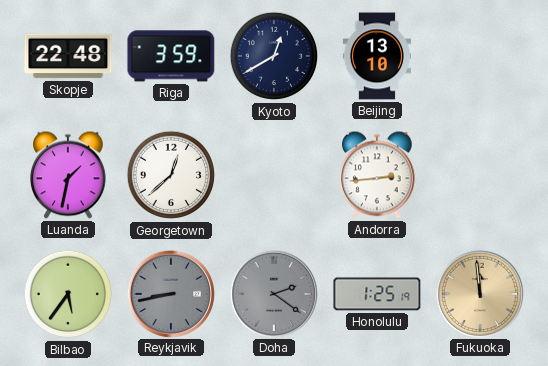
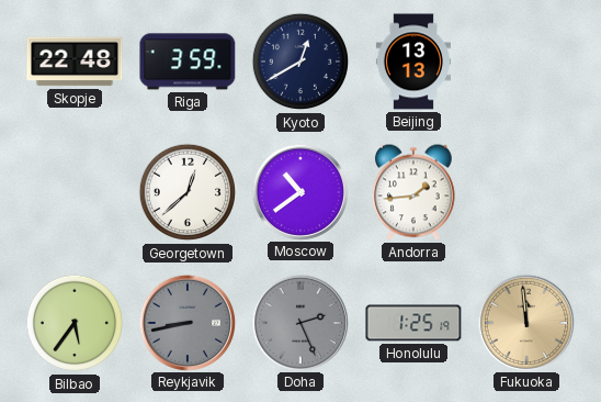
Beijing: 13:10 -> 13:13 (412, 62)
Luanda: 1:32 -> none (69, 175)
Moscow: none -> 10:39 (299, 191)
Andorra: 2:44 -> 1:44 (415, 192)
Doha: 2:21 -> 2:26 (299, 322)
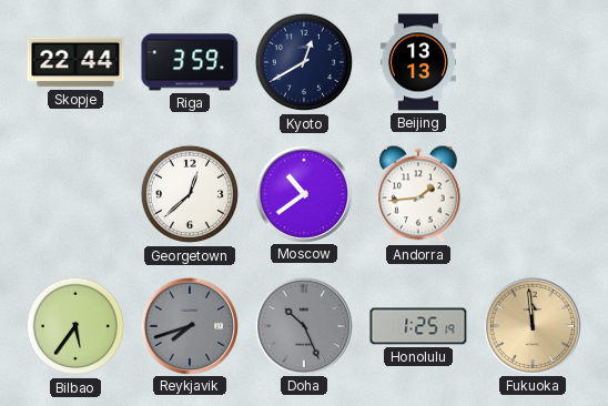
Skopje: 22:48 -> 22:44 (75, 62)
Reykjavik: 8:43 -> 7:42 (189, 325)
Doha: 2:26 -> 10:26 (303, 325)
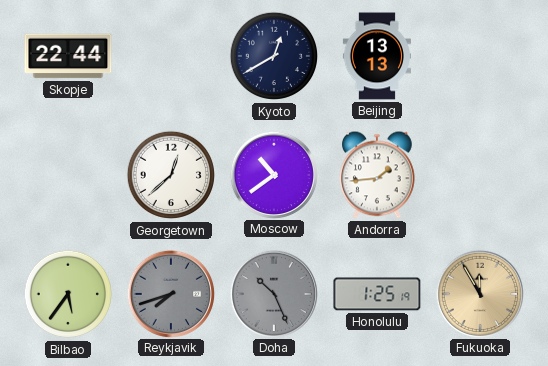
Riga: 3:59 -> none (190, 62)
Fukuoka: 11:59 -> 11:55 (479, 293)
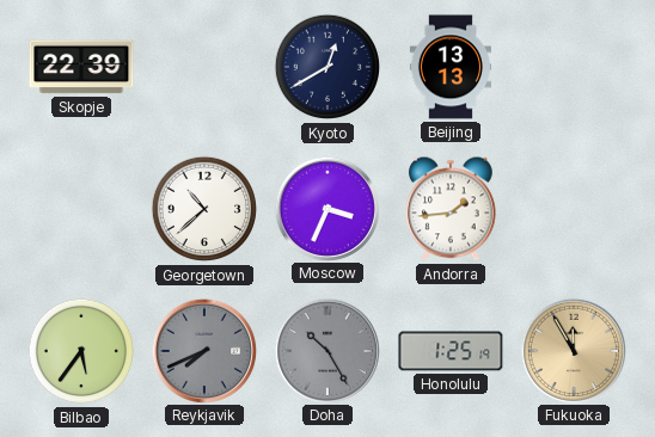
Skopje: 22:44 -> 22:39 (81, 67)
Georgetown: 12:38 -> 10:38 (204, 209)
Moscow: 10:39 -> 3:34 (326, 208)
Reykjavik: 7:42 -> 7:41 (203, 350)
Doha: 10:26 -> 10:25 (326, 350)
